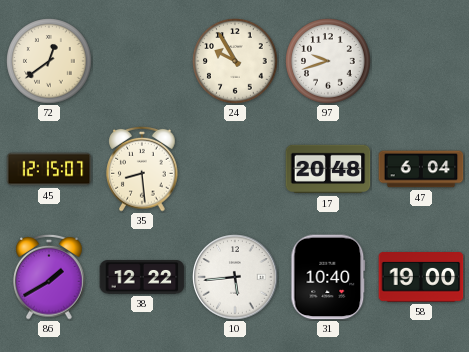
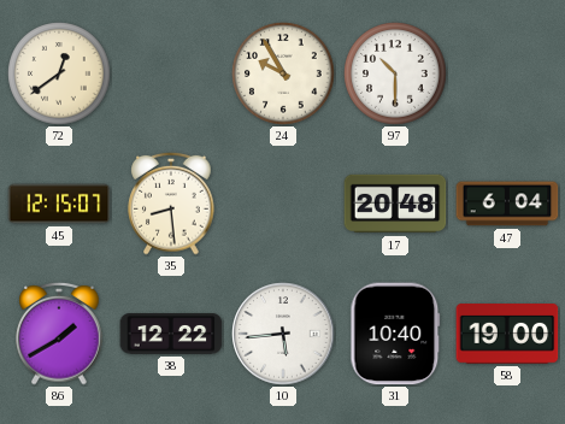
97: 9:42 -> 10:30 (395, 73)
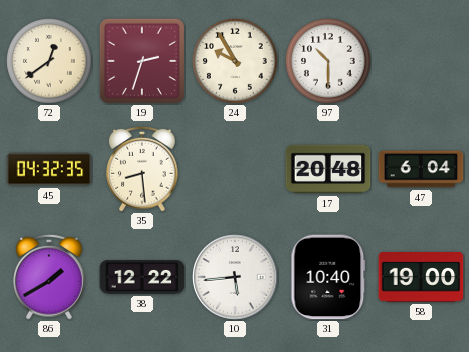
19: none -> 2:33 (142, 61)
45: 12:15 -> 04:32 (49, 169)
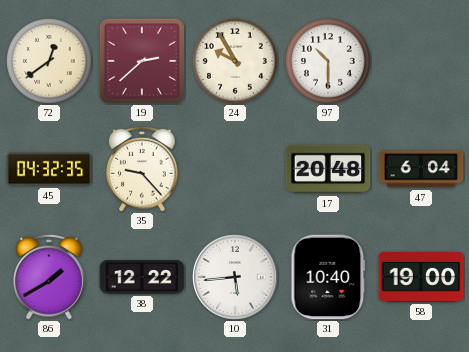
19: 2:33 -> 2:38 (142, 61)
35: 8:29 -> 9:23 (142, 169)
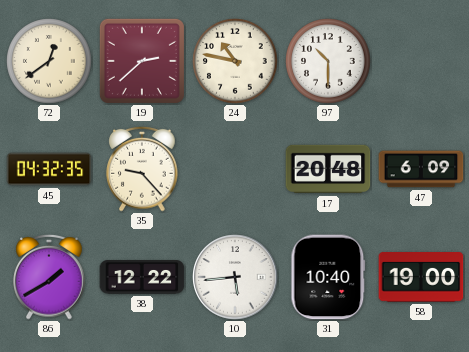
24: 9:55 -> 10:47 (235, 61)
47: 6:04 -> 6:09 (421, 169)
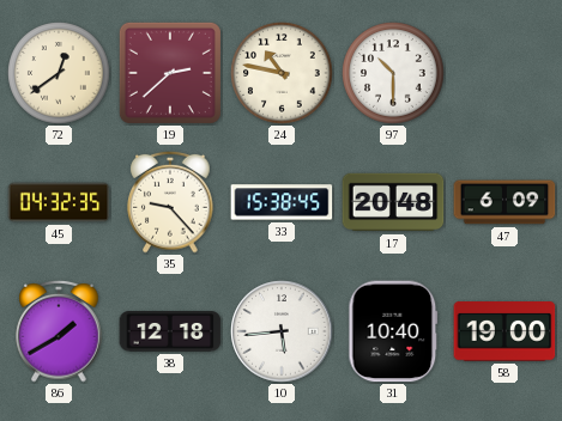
33: none -> 15:38 (282, 202)
38: 12:22 -> 12:18 (170, 331)
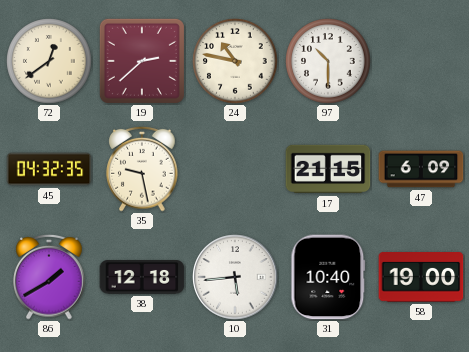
35: 9:23 -> 9:28 (142, 169)
33: 15:38 -> none (282, 202)
17: 20:48 -> 21:15 (328, 169)
